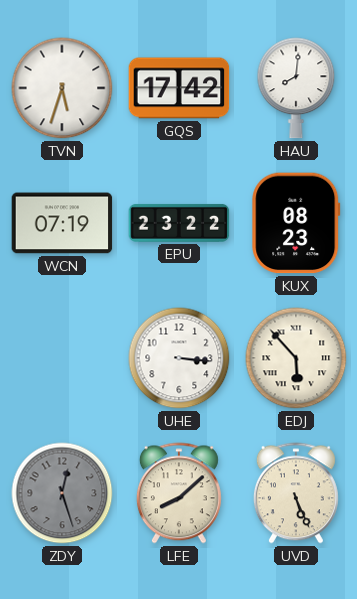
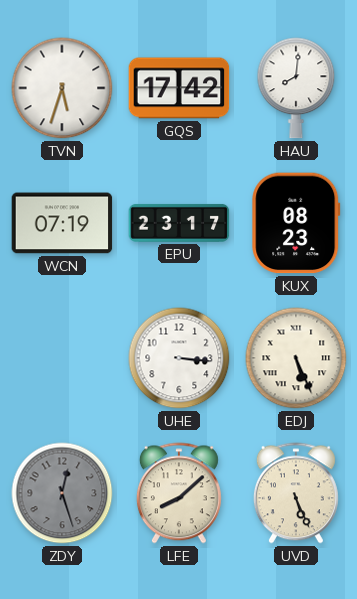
EPU: 23:22 -> 23:17 (179, 223)
EDJ: 5:53 -> 5:26 (296, 358)
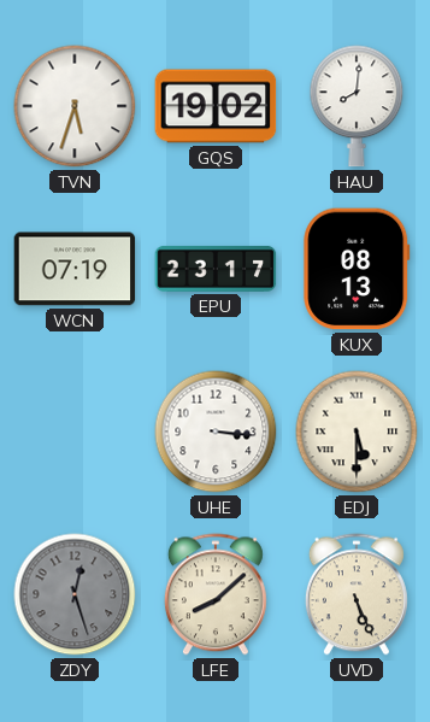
GQS: 17:42 -> 19:02 (216, 106)
KUX: 08:23 -> 08:13 (357, 269)
EDJ: 5:26 -> 5:30 (357, 432)
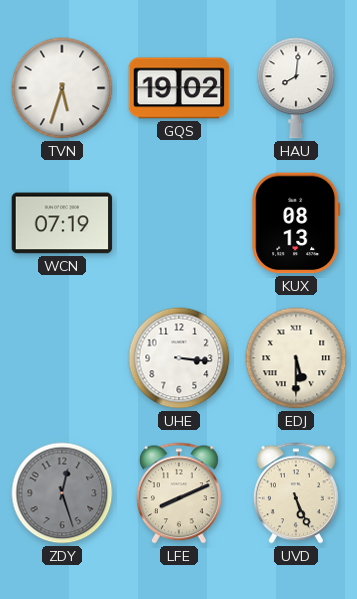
EPU: 23:17 -> none (216, 269)
LFE: 8:08 -> 8:11 (179, 493)
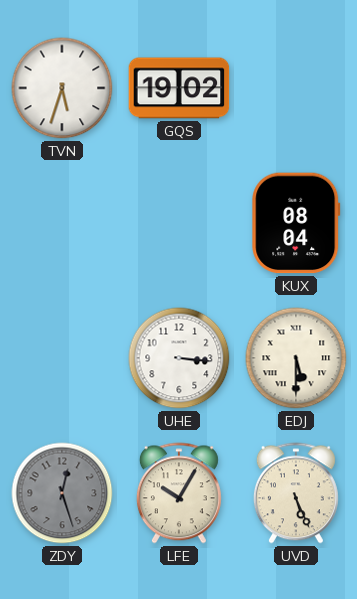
HAU: 8:01 -> none (296, 88)
WCN: 07:19 -> none (62, 223)
KUX: 08:13 -> 08:04 (296, 223)
LFE: 8:11 -> 10:05 (179, 493)
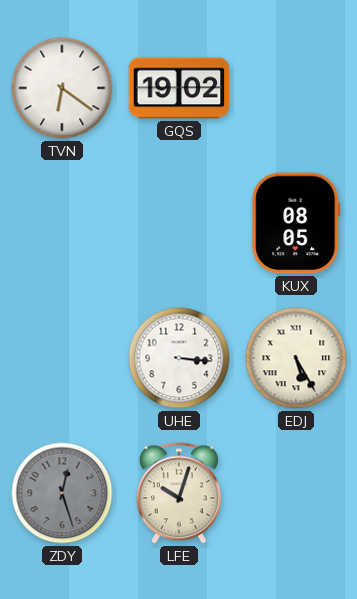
TVN: 5:33 -> 6:21 (62, 88)
KUX: 08:04 -> 08:05 (296, 223)
EDJ: 5:30 -> 5:25 (296, 358)
LFE: 10:05 -> 10:03 (179, 493)
UVD: 5:26 -> none (296, 493)
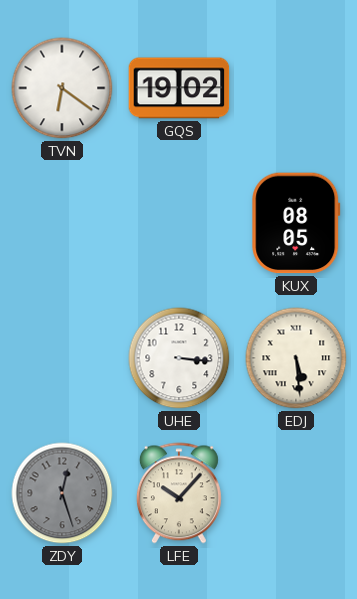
EDJ: 5:25 -> 5:29 (296, 358)
LFE: 10:03 -> 10:07 (179, 493)
